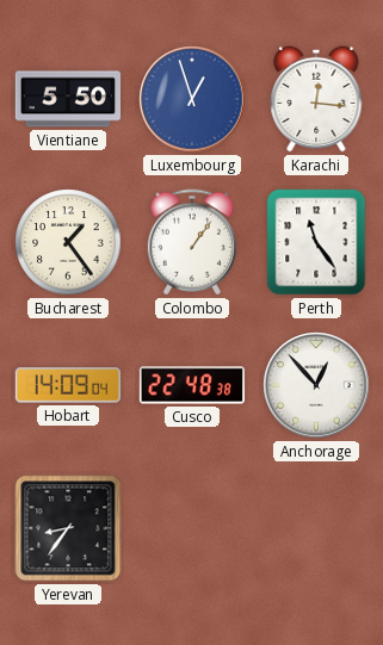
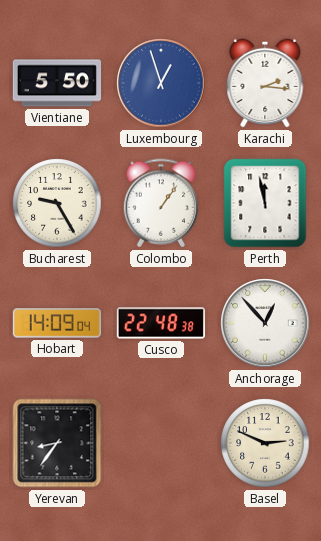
Karachi: 12:16 -> 2:16 (265, 83)
Bucharest: 1:24 -> 9:25 (57, 203)
Perth: 11:24 -> 11:58 (265, 203)
Basel: none -> 2:49 (265, 443)
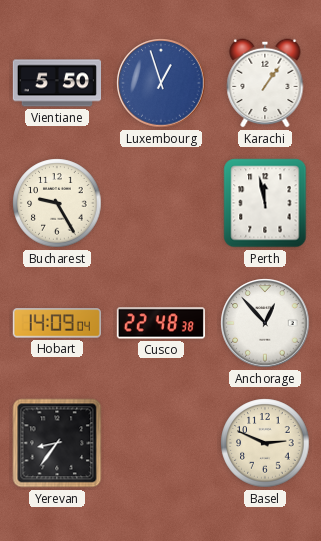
Karachi: 2:16 -> 1:06 (265, 83)
Colombo: 1:06 -> none (160, 203)
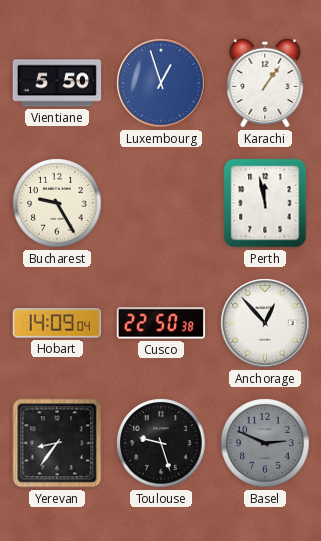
Cusco: 22:48 -> 22:50 (160, 323)
Toulouse: none -> 9:27 (161, 443)
Basel dial: cream -> grey (265, 443)
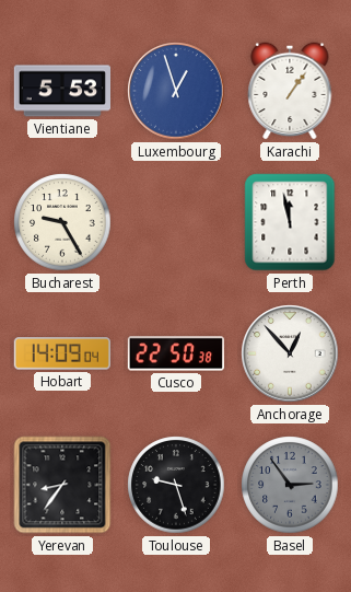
Vientiane: 5:50 -> 5:53 (61, 91)
Basel: 2:49 -> 2:54 (290, 485)
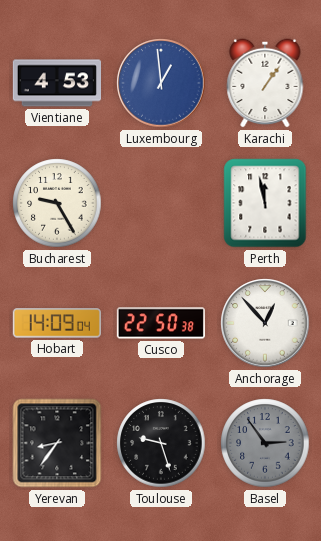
Vientiane: 5:53 -> 4:53 (56, 83)
Luxembourg: 12:57 -> 12:59 (161, 83)
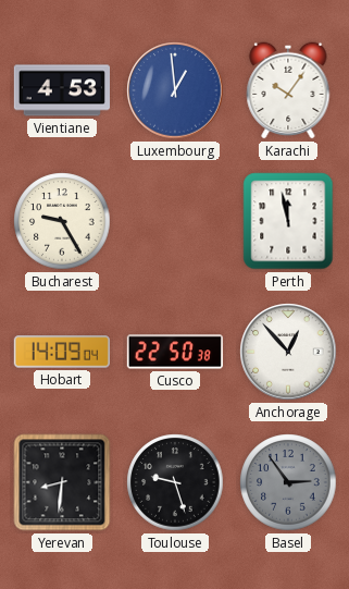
Karachi: 1:06 -> 10:06 (288, 90)
Yerevan: 8:36 -> 8:31 (62, 482)
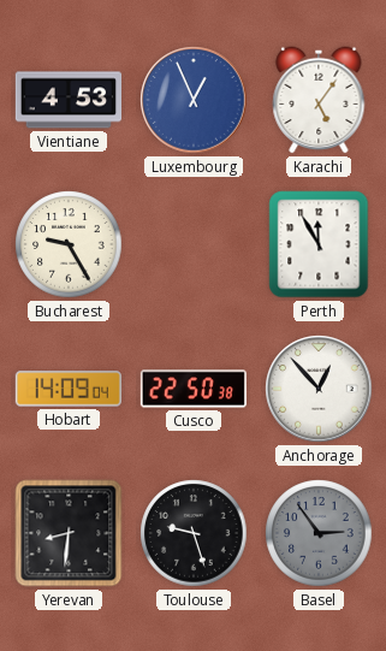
Luxembourg: 12:59 -> 12:56 (194, 100)
Karachi: 10:06 -> 5:06 (319, 100)
Perth: 11:58 -> 11:55 (319, 244)
